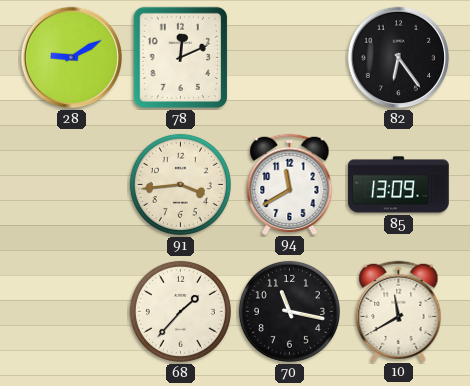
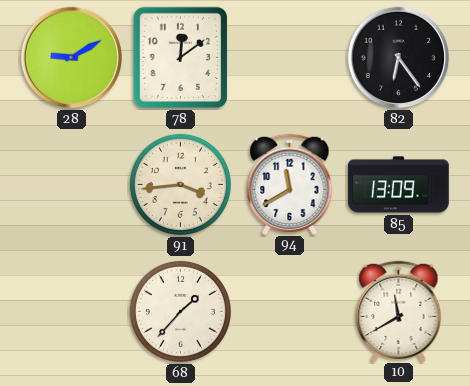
78: 12:11 -> 12:09 (181, 58)
70: 11:17 -> none (289, 311)
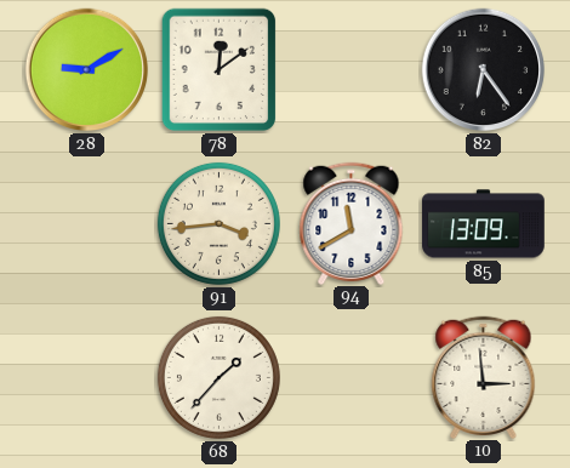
10: 11:40 -> 2:59 (484, 377)
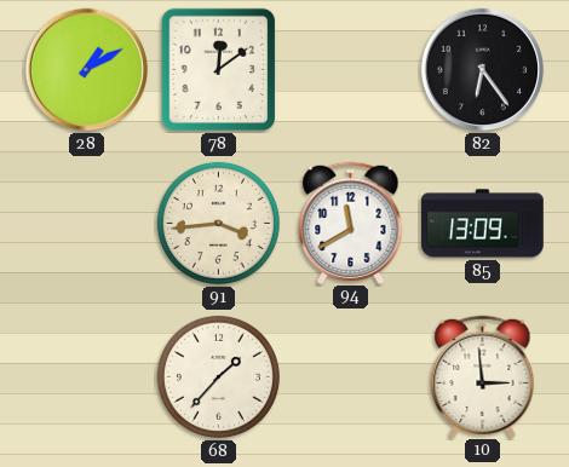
28: 9:10 -> 1:10 (87, 70)
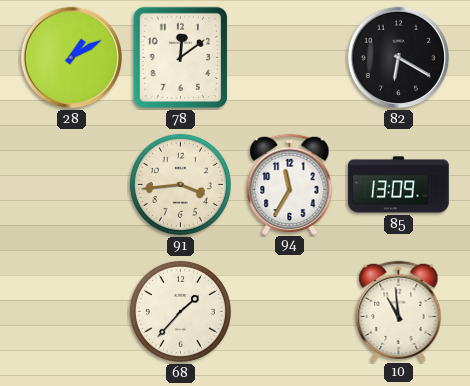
82: 6:24 -> 6:20 (399, 58)
94: 11:40 -> 11:35 (290, 184)
10: 2:59 -> 10:59 (399, 311)
